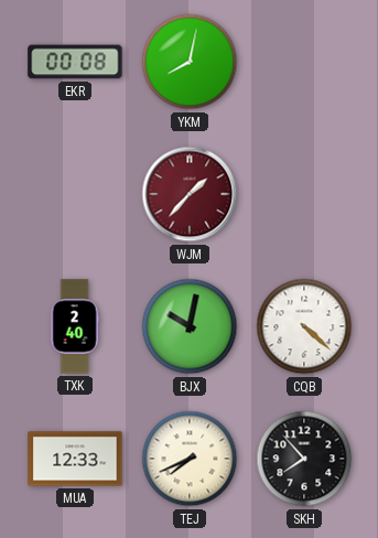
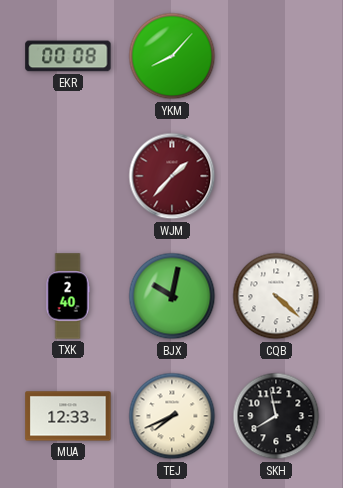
YKM: 8:02 -> 8:07 (172, 56)
SKH: 7:53 -> 7:58 (276, 416)
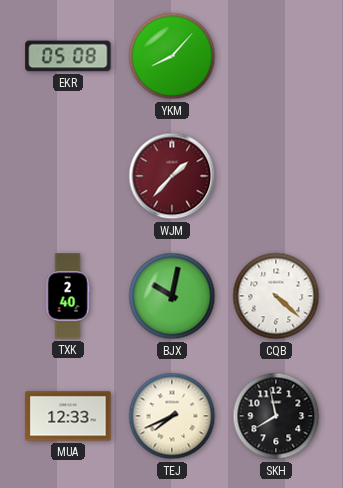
EKR: 00:08 -> 05:08 (68, 56)
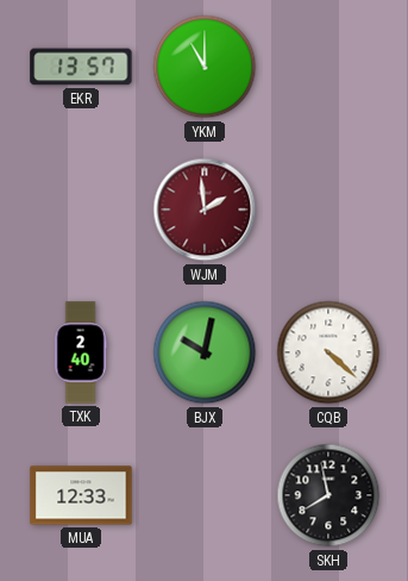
EKR: 05:08 -> 13:57 (81, 67)
YKM: 8:07 -> 11:00 (205, 67)
WJM: 1:37 -> 1:59 (205, 210)
TEJ: 7:41 -> none (172, 416)
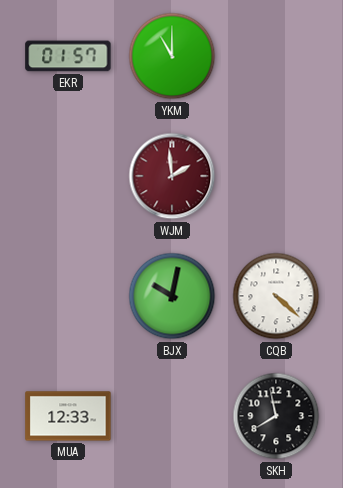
EKR: 13:57 -> 01:57 (68, 56)
TXK: 2:40 -> none (81, 352)
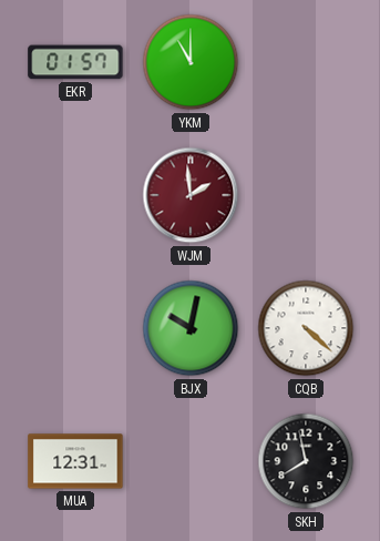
MUA: 12:33 -> 12:31 (75, 461)
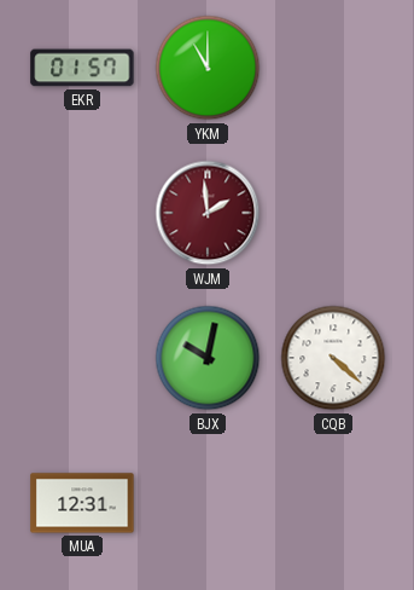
SKH: 7:58 -> none (306, 461)
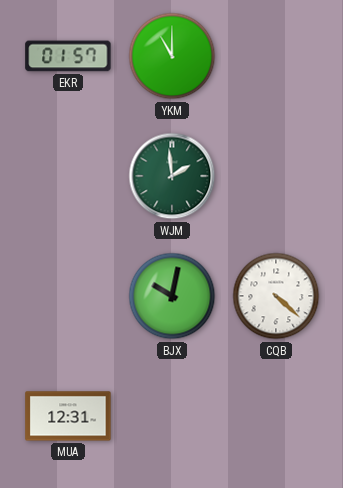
WJM dial: burgundy -> green (172, 176)
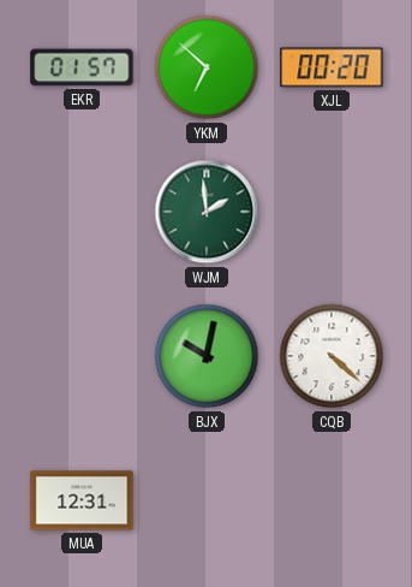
YKM: 11:00 -> 6:52 (207, 67)
XJL: none -> 00:20 (332, 67)
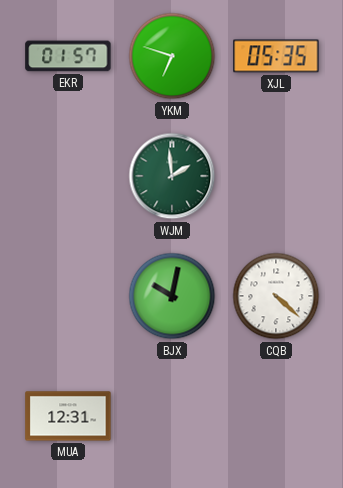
YKM: 6:52 -> 6:48 (172, 56)
XJL: 00:20 -> 05:35 (276, 56)
